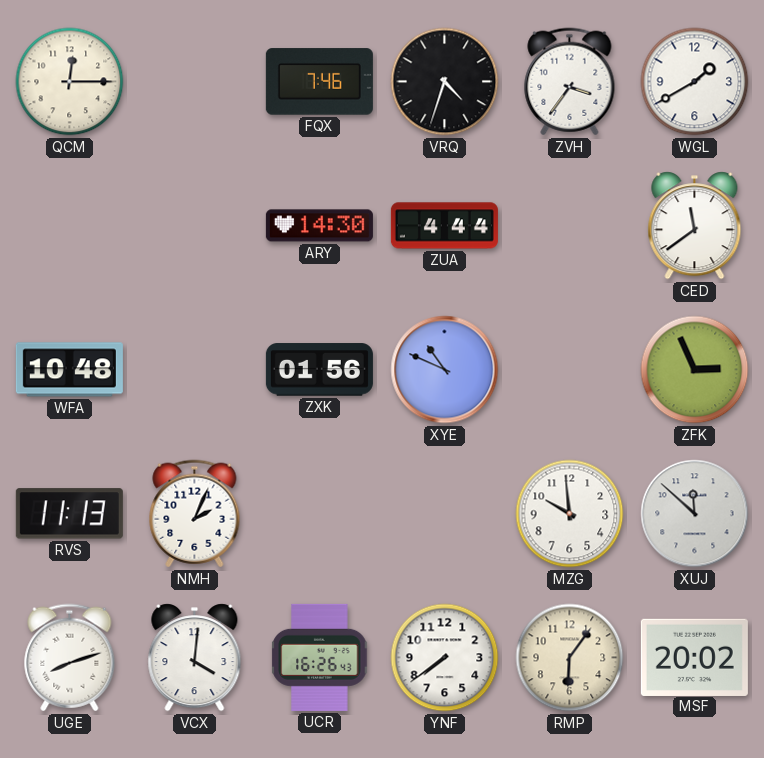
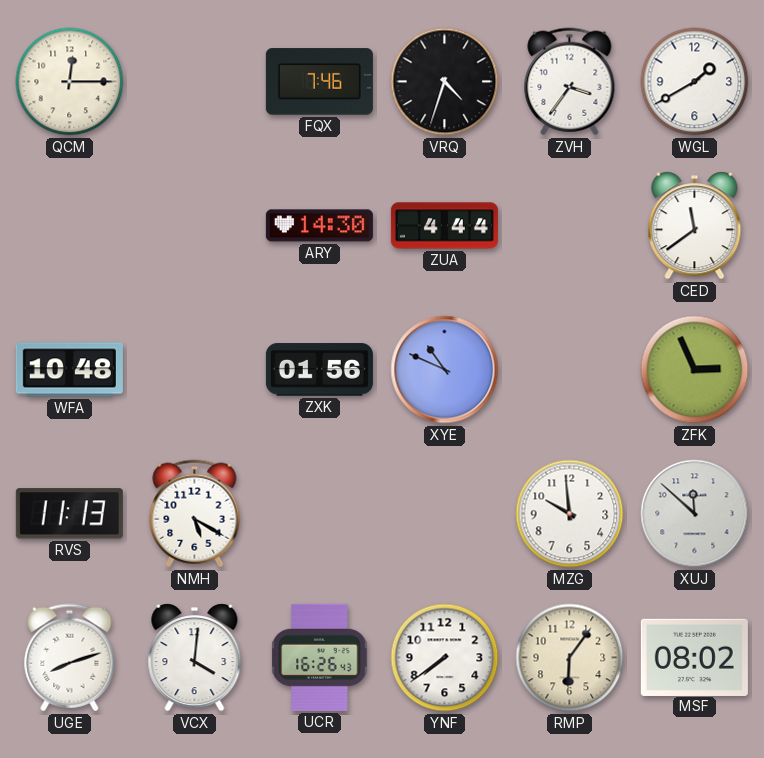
NMH: 2:04 -> 5:20 (195, 514)
MSF: 20:02 -> 08:02 (694, 657)
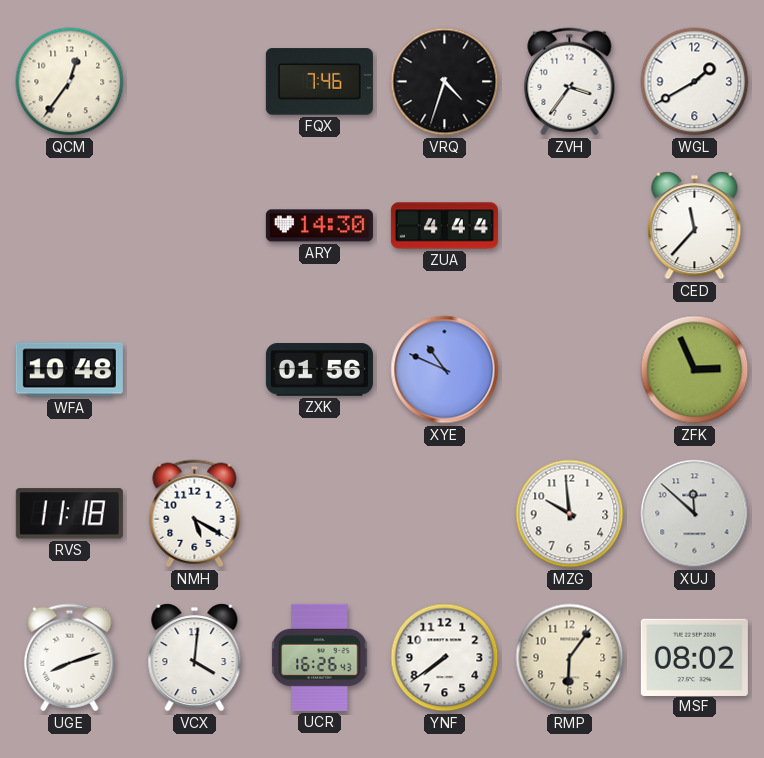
QCM: 12:15 -> 12:36 (70, 82)
CED: 11:39 -> 11:37 (695, 226)
RVS: 11:13 -> 11:18 (69, 514)
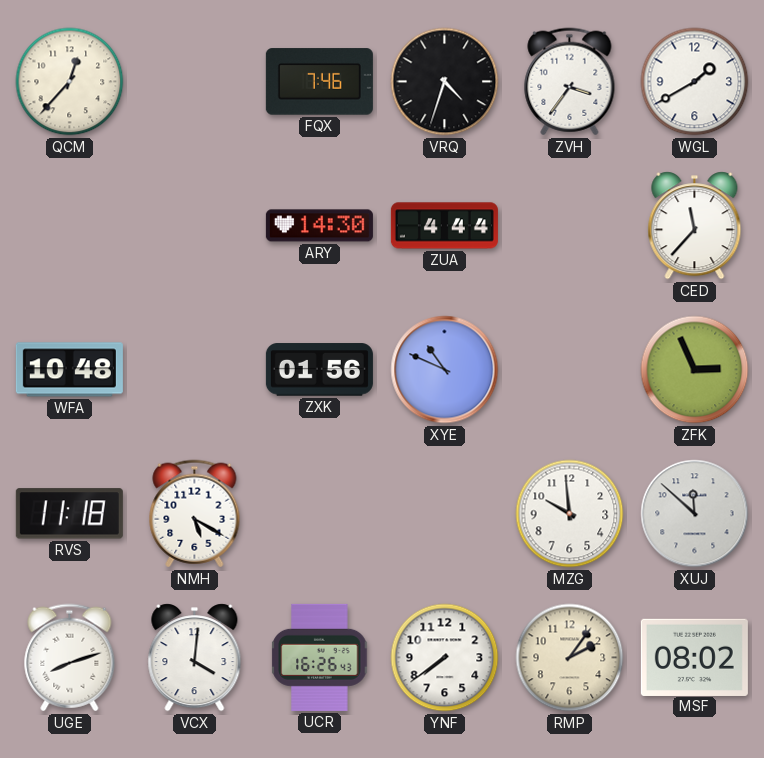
QCM: 12:36 -> 12:37 (70, 82)
RMP: 6:06 -> 2:06 (570, 658)
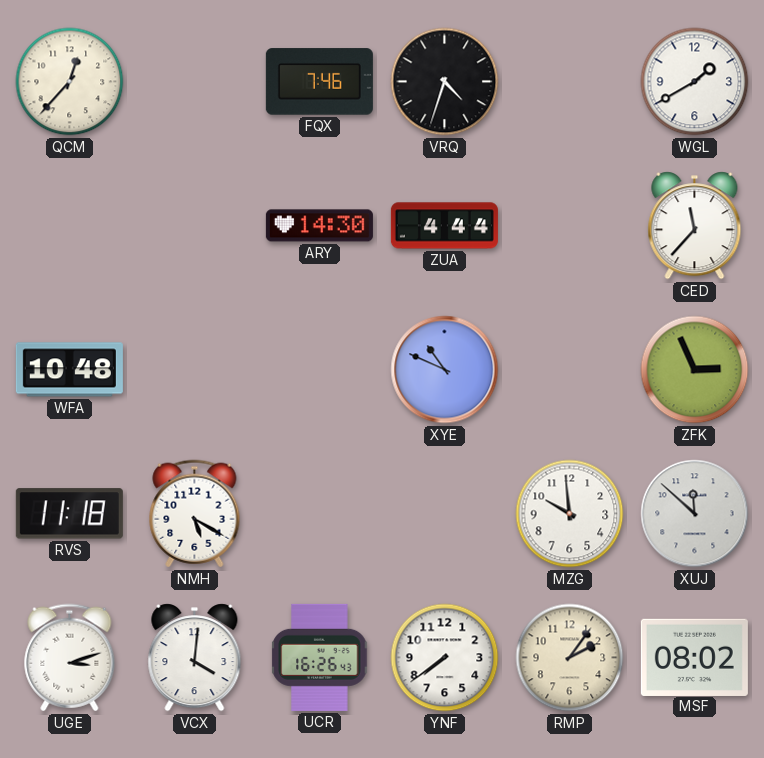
ZVH: 3:36 -> none (570, 82)
ZXK: 01:56 -> none (319, 370)
UGE: 8:12 -> 3:12 (70, 658)
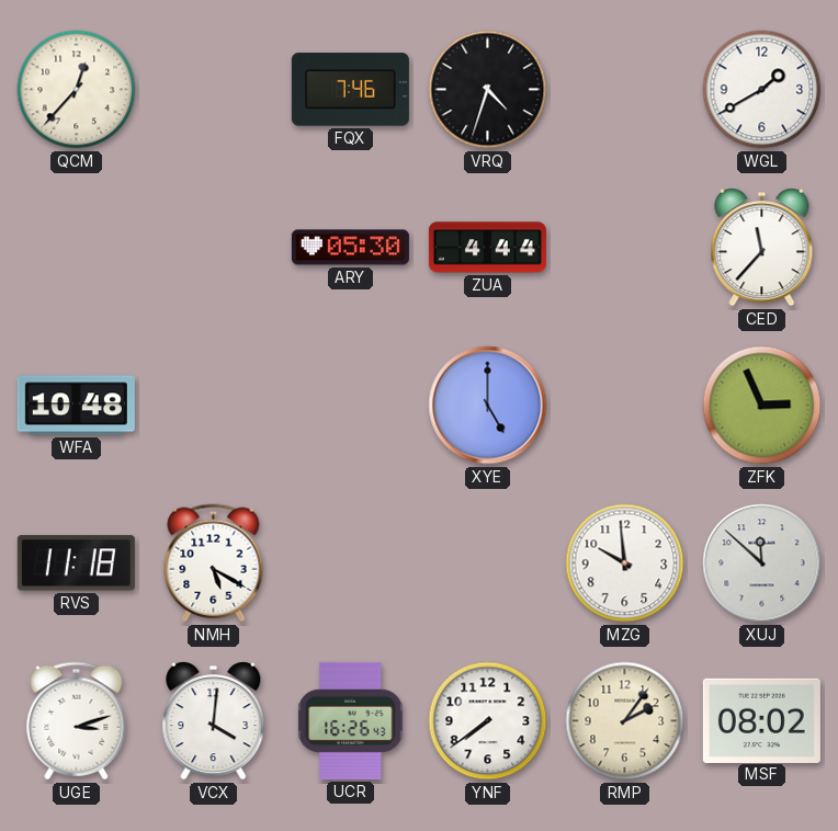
ARY: 14:30 -> 05:30 (350, 248)
XYE: 10:49 -> 5:00 (488, 406)
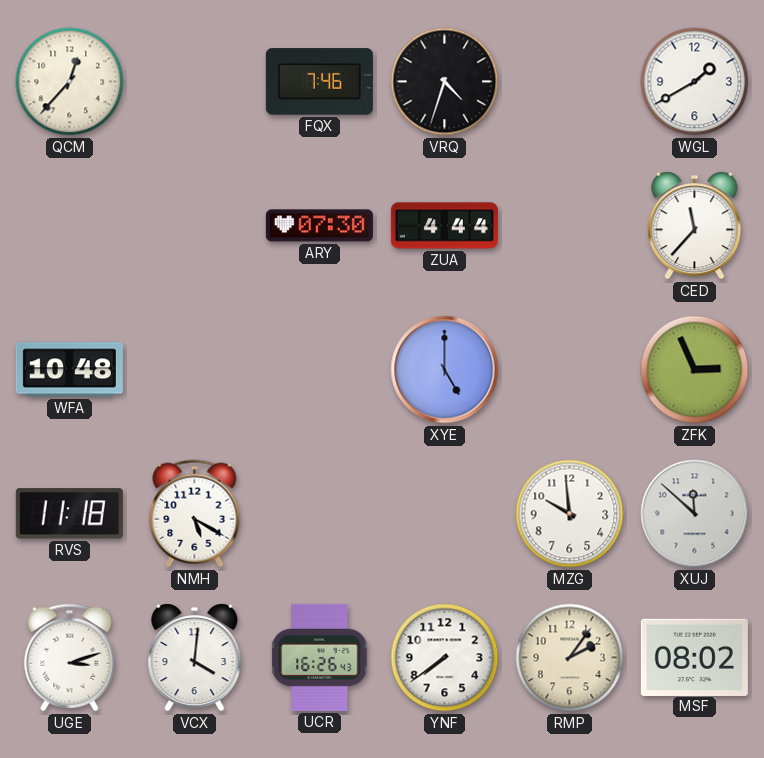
ARY: 05:30 -> 07:30 (319, 226)
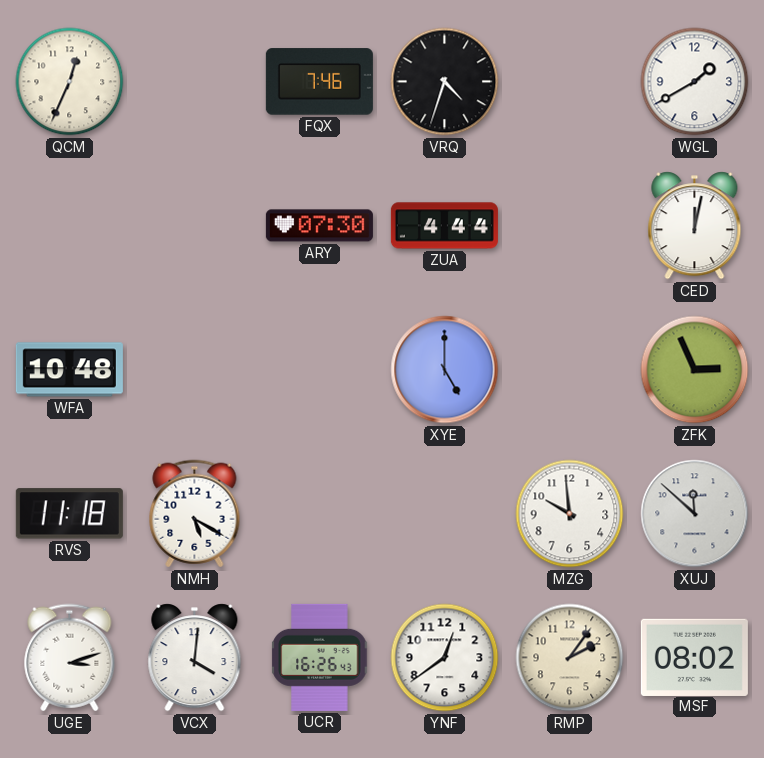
QCM: 12:37 -> 12:34 (70, 82)
CED: 11:37 -> 12:02 (695, 226)
YNF: 7:39 -> 12:39 (445, 658)
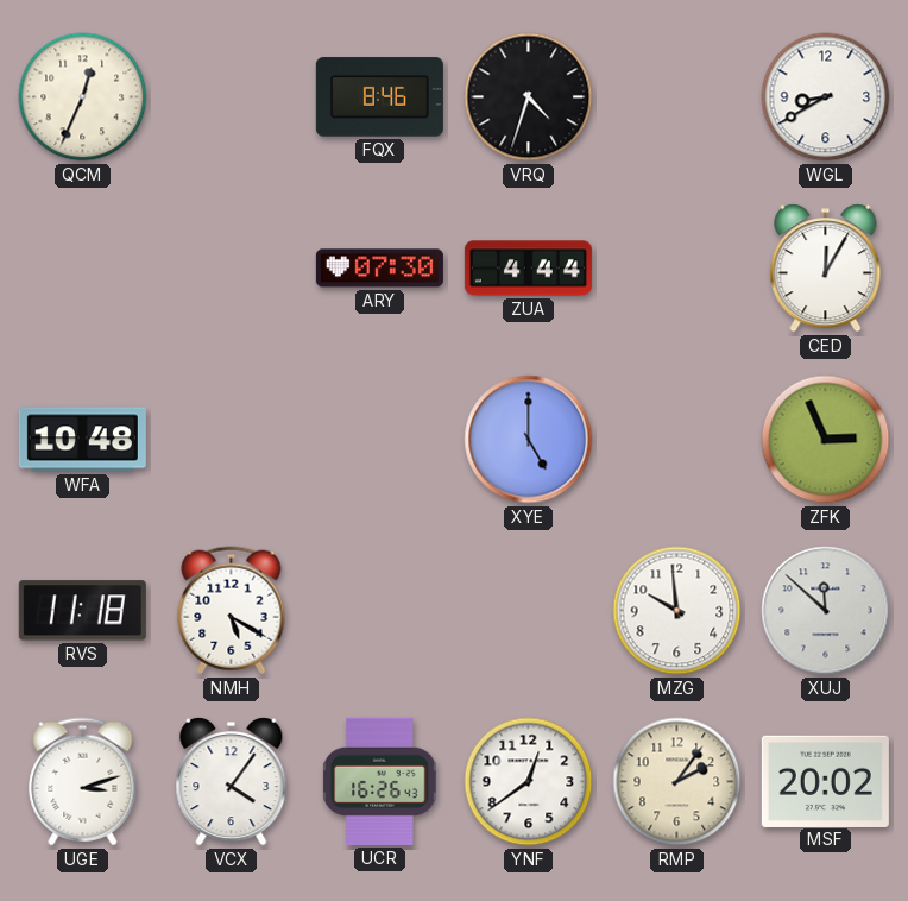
FQX: 7:46 -> 8:46 (379, 97)
WGL: 1:40 -> 8:40 (826, 97)
CED: 12:02 -> 12:05 (826, 269)
VCX: 4:01 -> 4:06 (232, 782)
MSF: 08:02 -> 20:02 (825, 781)
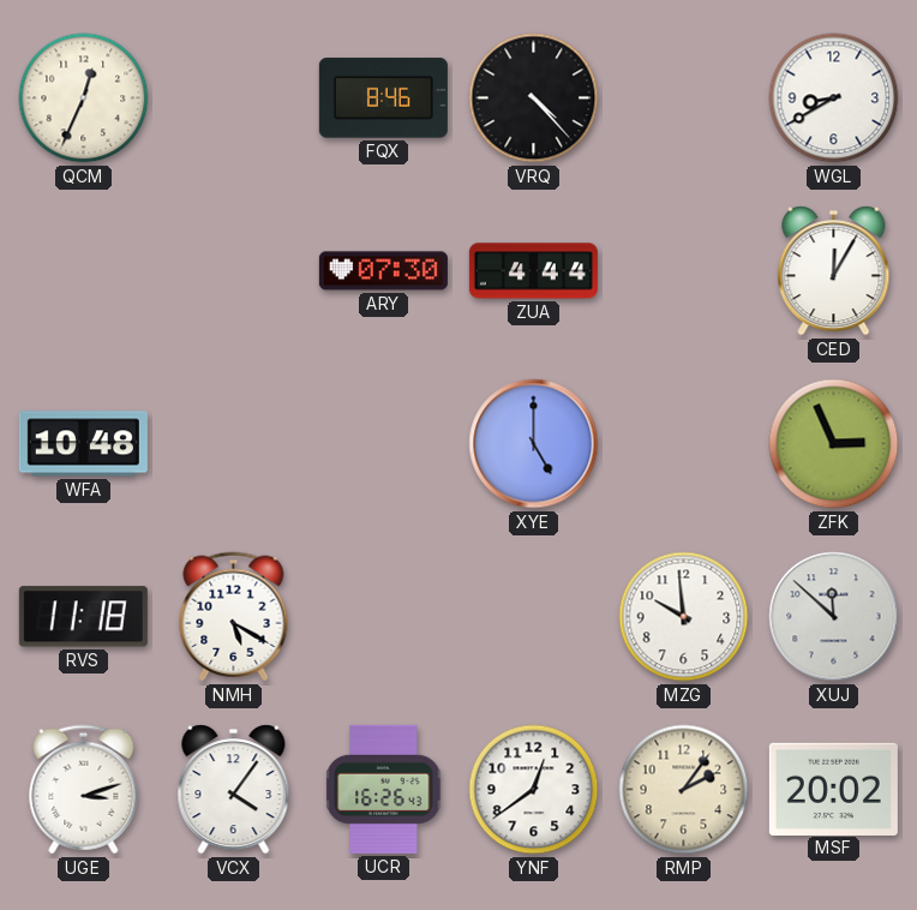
VRQ: 4:33 -> 4:23 (534, 98)
